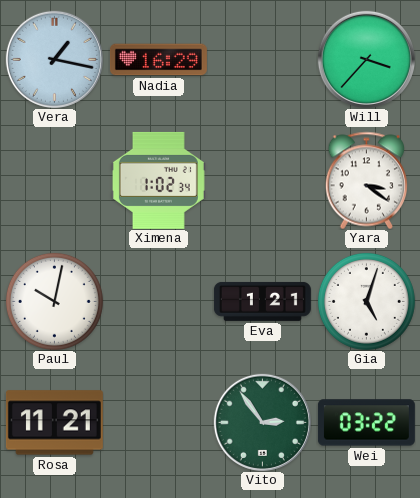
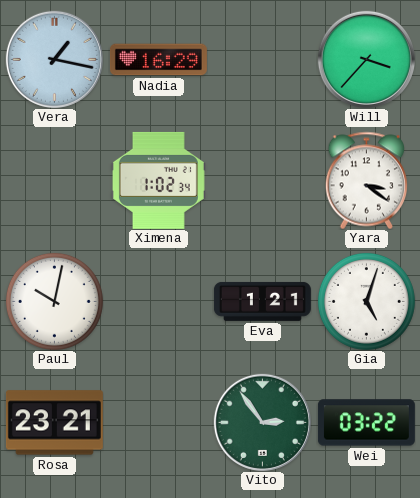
Rosa: 11:21 -> 23:21 (54, 423)
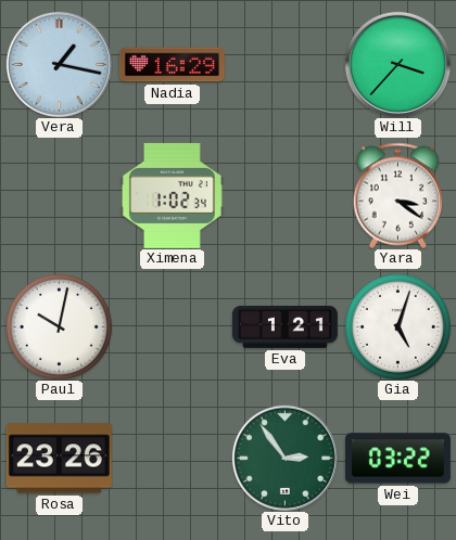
Rosa: 23:21 -> 23:26 (59, 459)
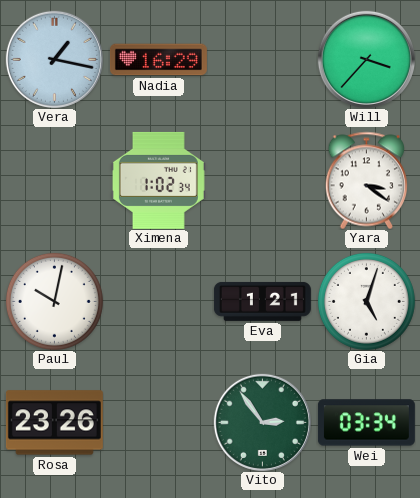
Wei: 03:22 -> 03:34 (366, 423)
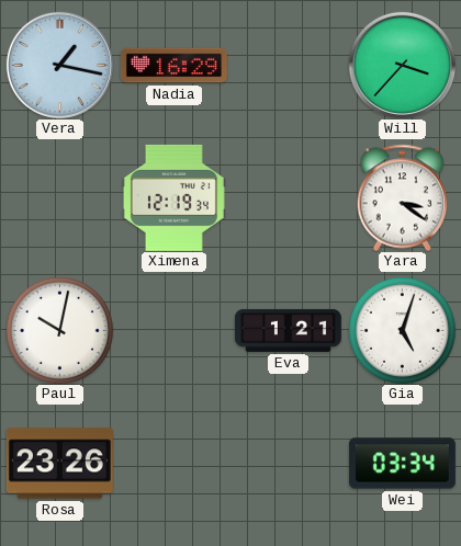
Ximena: 1:02 -> 12:19 (173, 197)
Vito: 2:54 -> none (262, 422)
